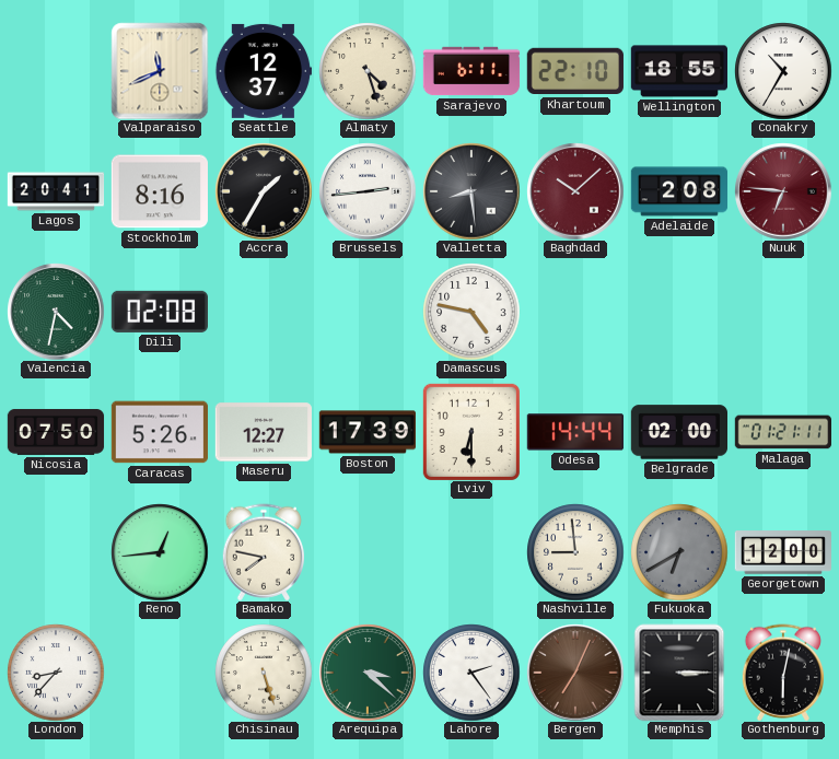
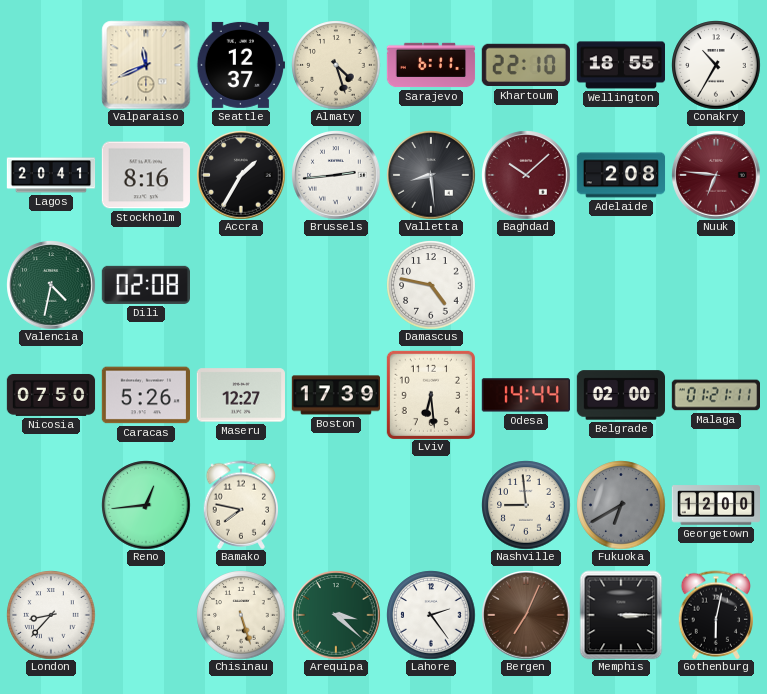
Lviv: 6:30 -> 6:29 (431, 395)
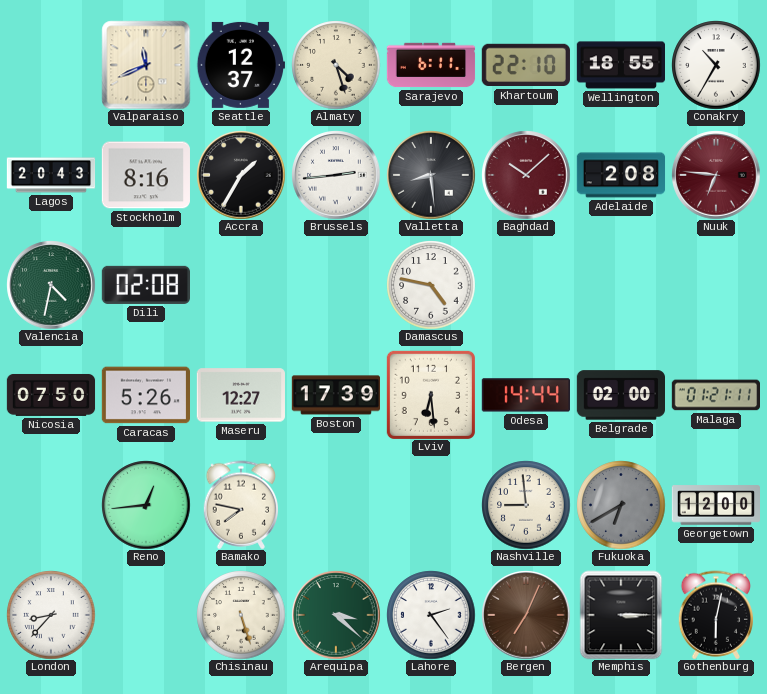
Lagos: 20:41 -> 20:43 (51, 175)
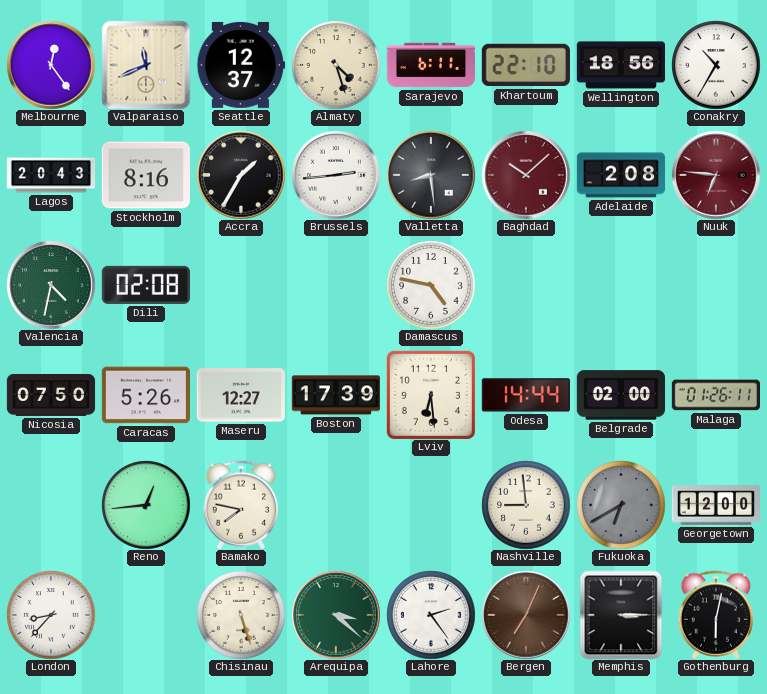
Melbourne: none -> 12:24 (51, 65)
Wellington: 18:55 -> 18:56 (620, 65)
Malaga: 01:21 -> 01:26 (715, 395)
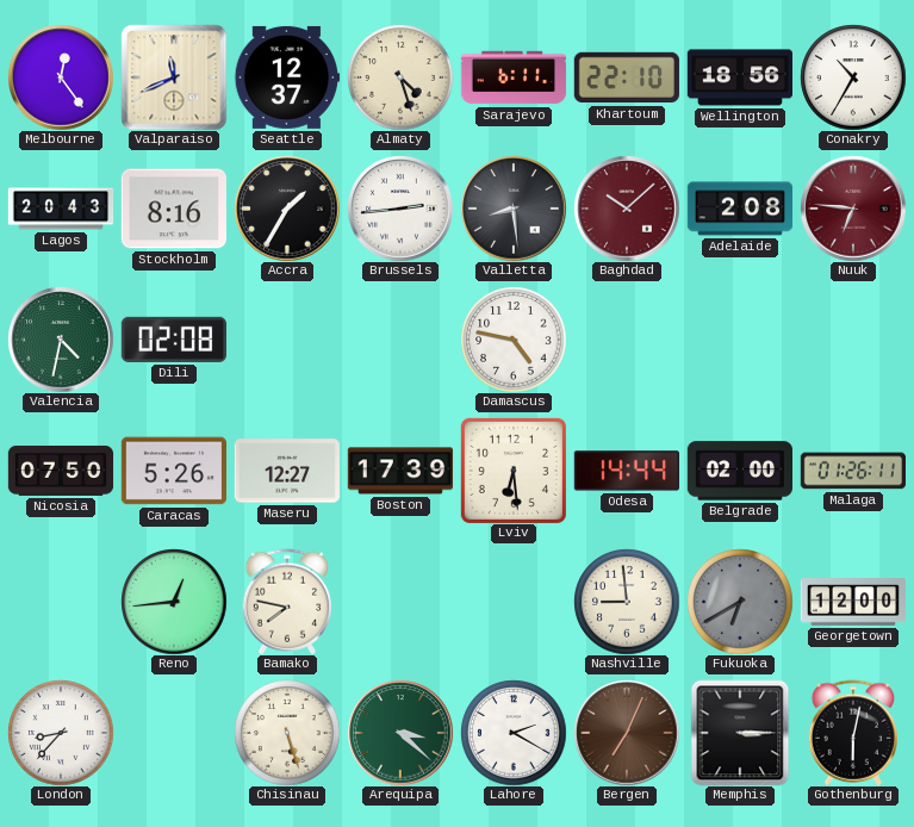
Lahore: 2:24 -> 2:20 (514, 733)
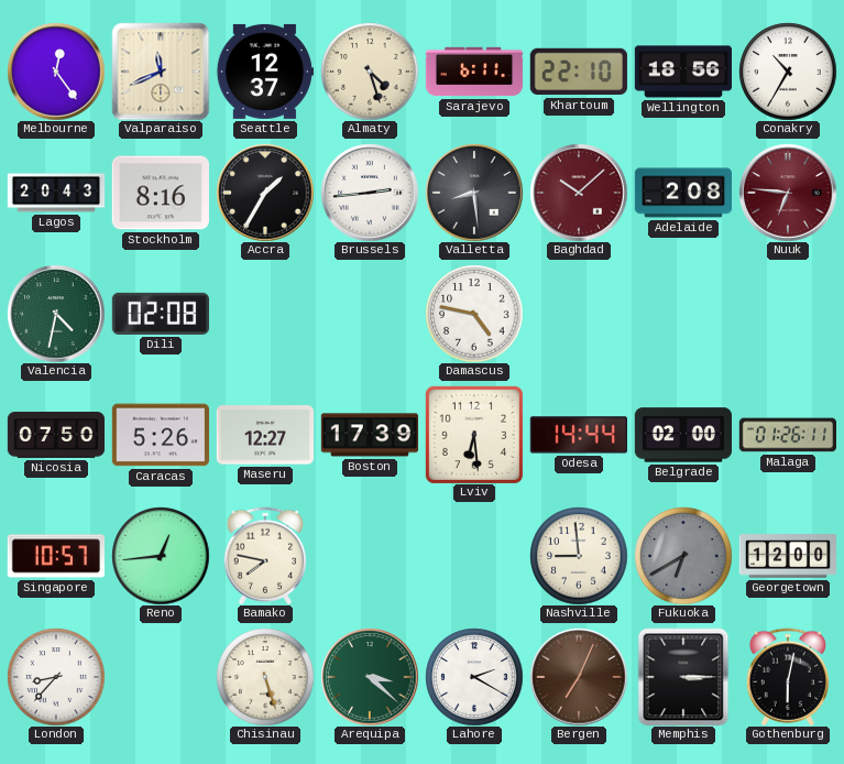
Singapore: none -> 10:57 (55, 556)
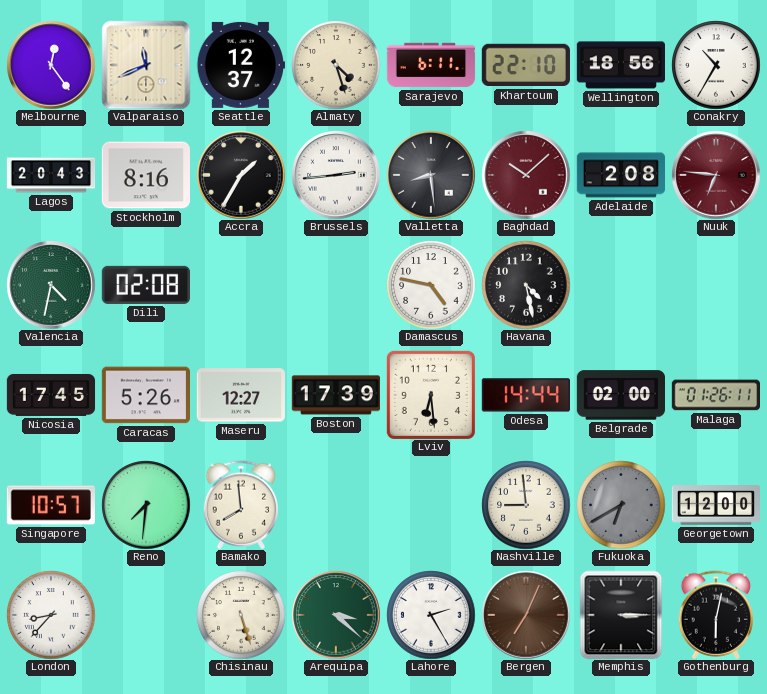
Havana: none -> 4:28 (526, 285)
Nicosia: 07:50 -> 17:45 (51, 395)
Reno: 12:44 -> 7:31 (146, 505)
Bamako: 7:47 -> 7:59 (240, 505)
Lahore: 2:20 -> 2:25 (431, 615)
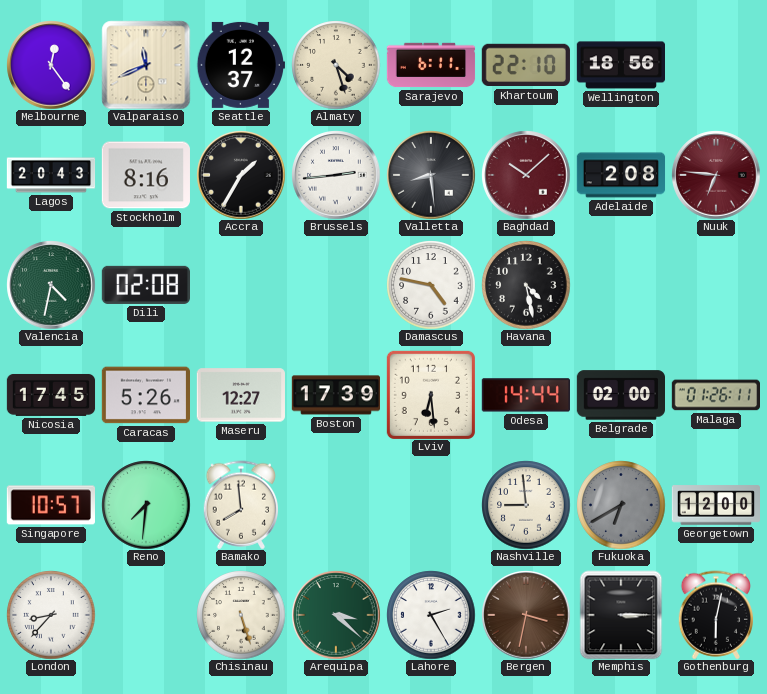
Conakry: 10:35 -> none (716, 65)
Bergen: 7:04 -> 3:32 (526, 615)
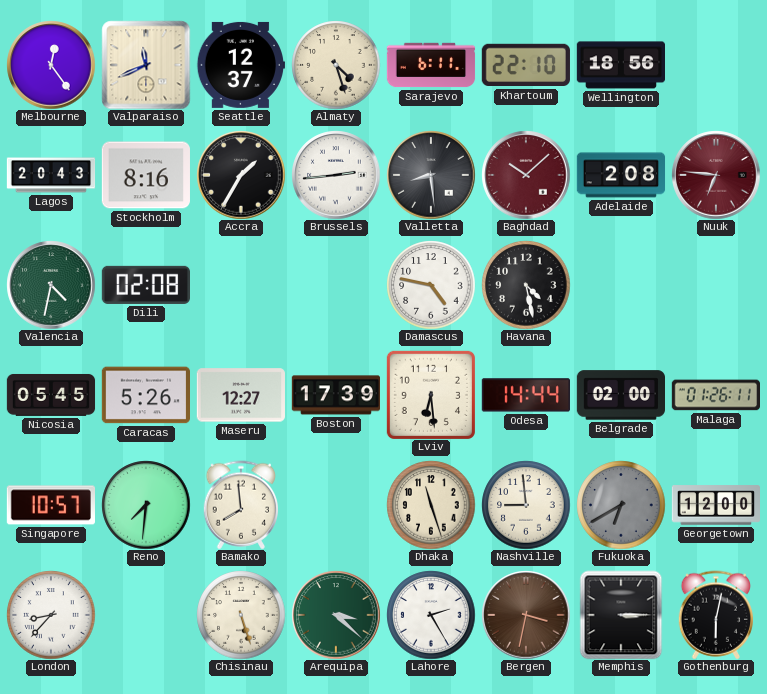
Nicosia: 17:45 -> 05:45 (51, 395)
Dhaka: none -> 11:27 (431, 505)
